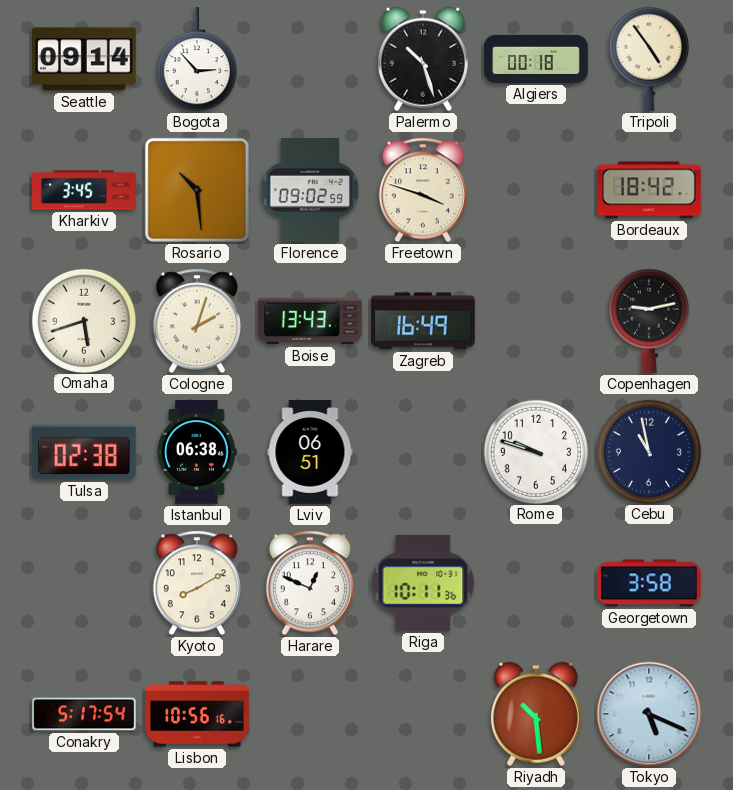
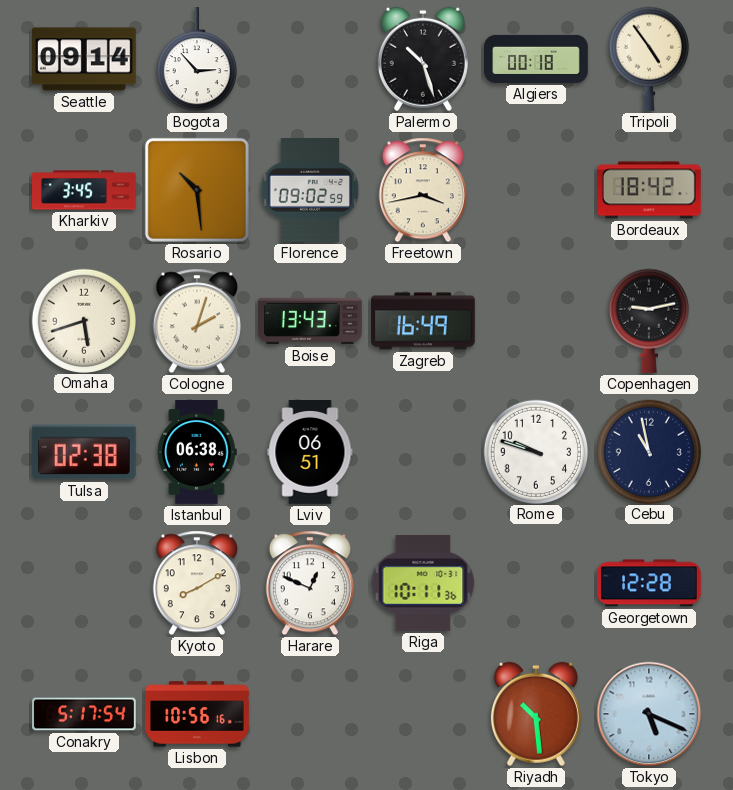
Freetown: 3:48 -> 3:43 (423, 190)
Georgetown: 3:58 -> 12:28 (650, 583)
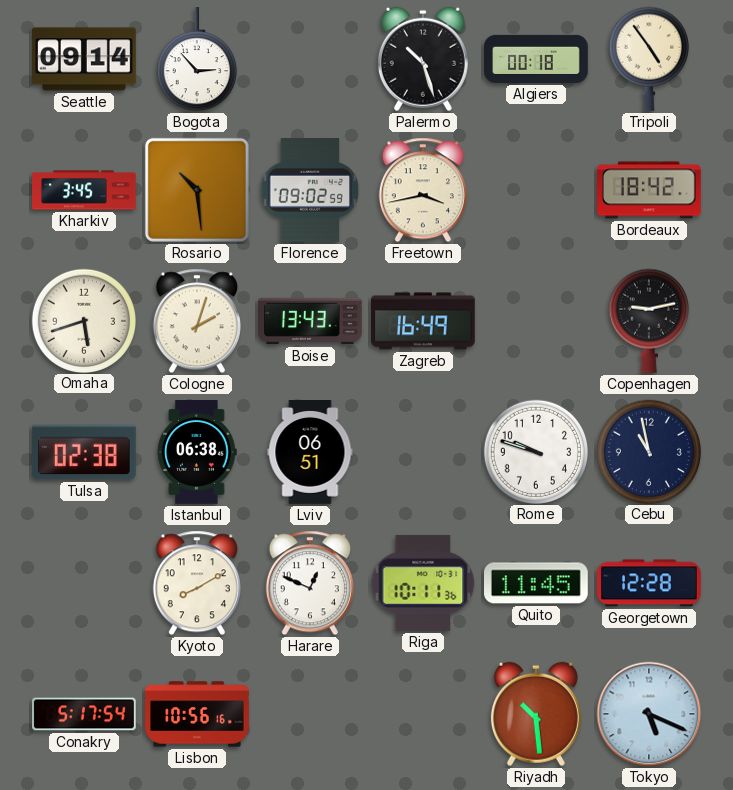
Quito: none -> 11:45 (537, 583)
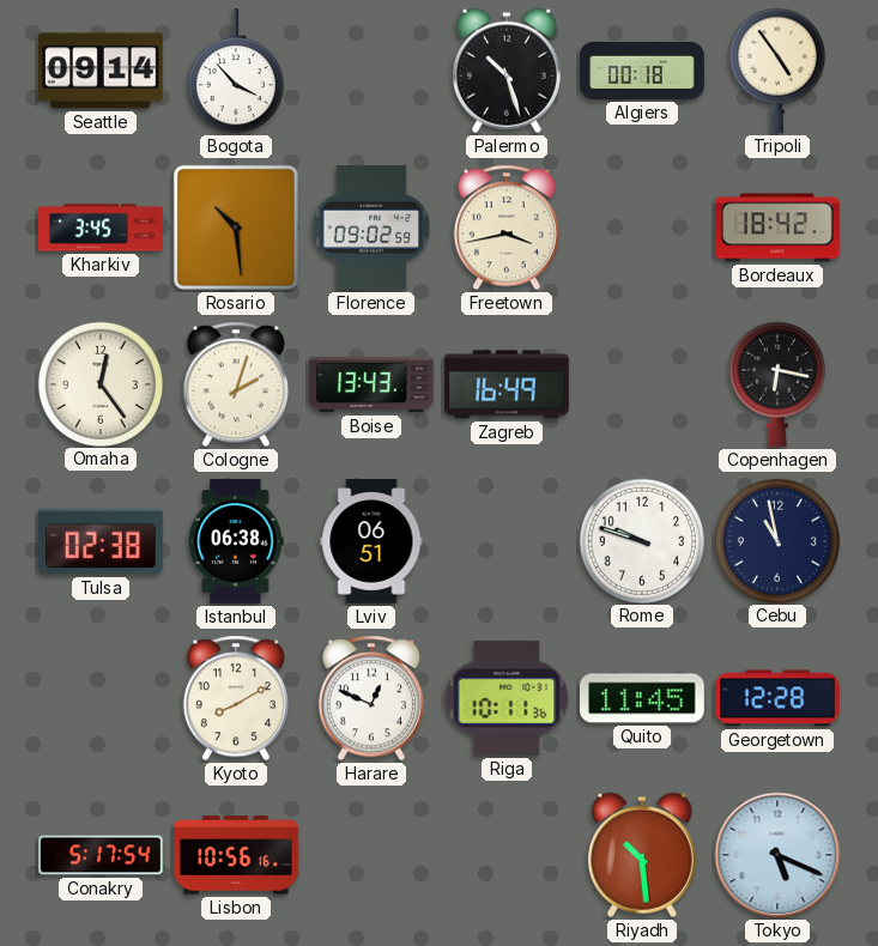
Bogota: 2:53 -> 3:53 (236, 72)
Omaha: 5:42 -> 12:24 (99, 383)
Copenhagen: 9:13 -> 6:17 (777, 384)
